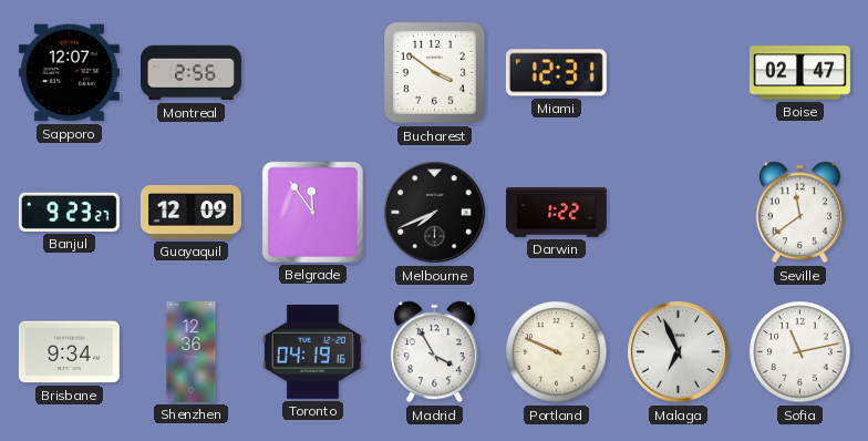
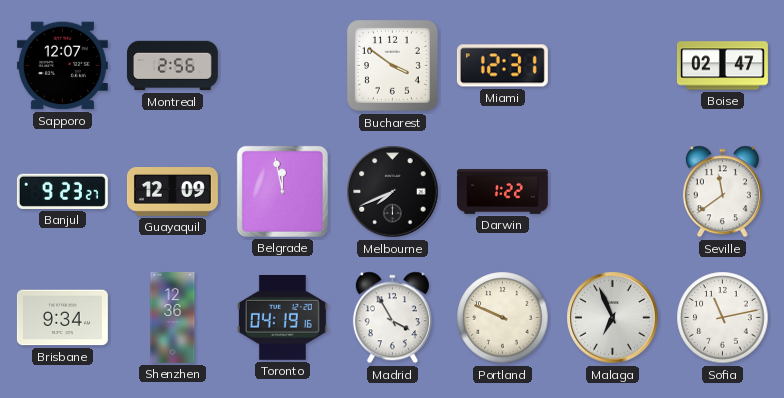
Belgrade: 11:54 -> 11:58 (282, 191)
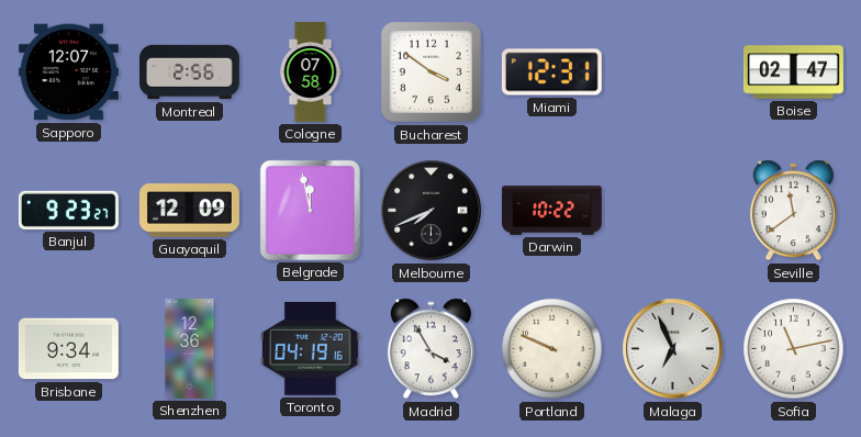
Cologne: none -> 07:58 (311, 72)
Darwin: 1:22 -> 10:22 (551, 211)
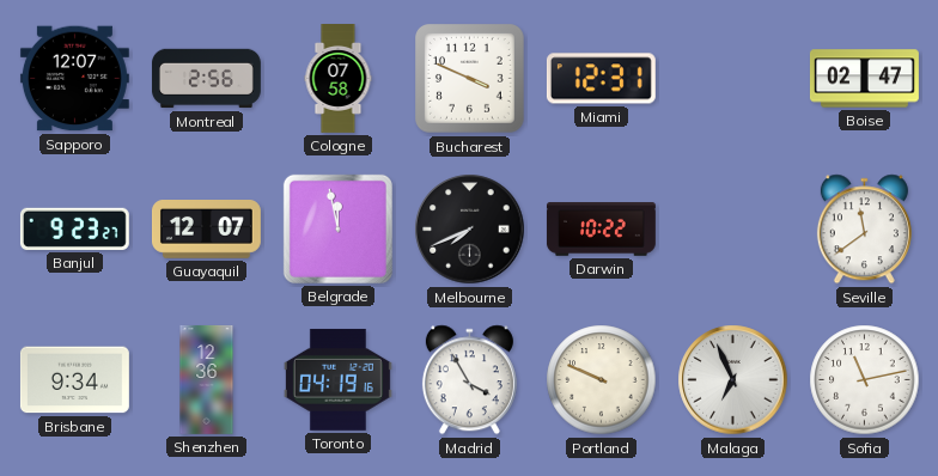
Bucharest: 3:51 -> 3:49 (470, 79)
Guayaquil: 12:09 -> 12:07 (206, 230)
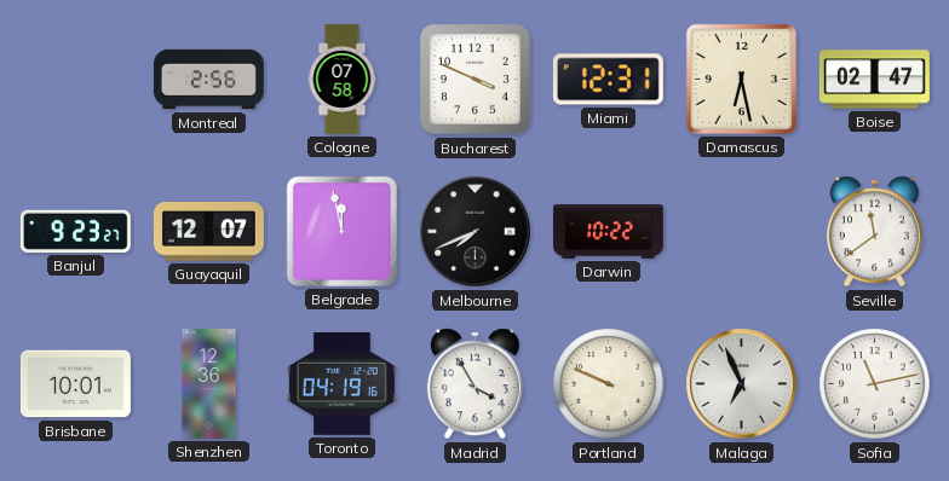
Sapporo: 12:07 -> none (74, 79)
Damascus: none -> 6:28 (741, 79)
Brisbane: 9:34 -> 10:01 (75, 384)
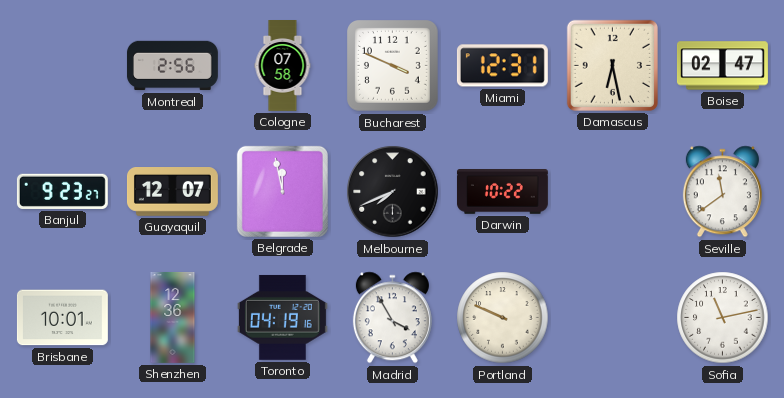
Malaga: 6:56 -> none (742, 384)
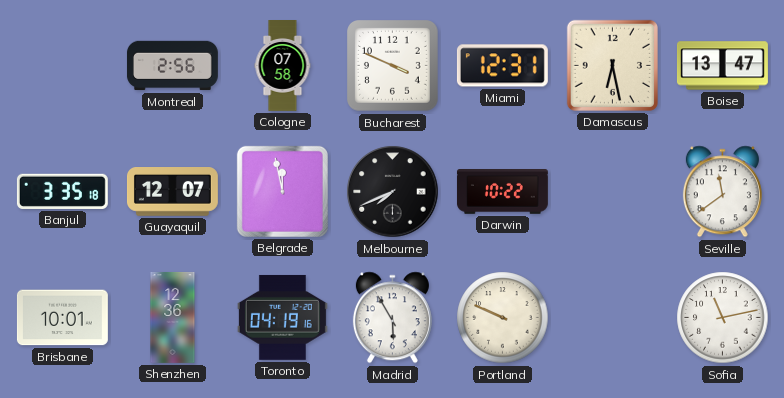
Boise: 02:47 -> 13:47 (722, 66)
Banjul: 9:23 -> 3:35 (62, 191)
Madrid: 3:55 -> 5:55 (392, 318)
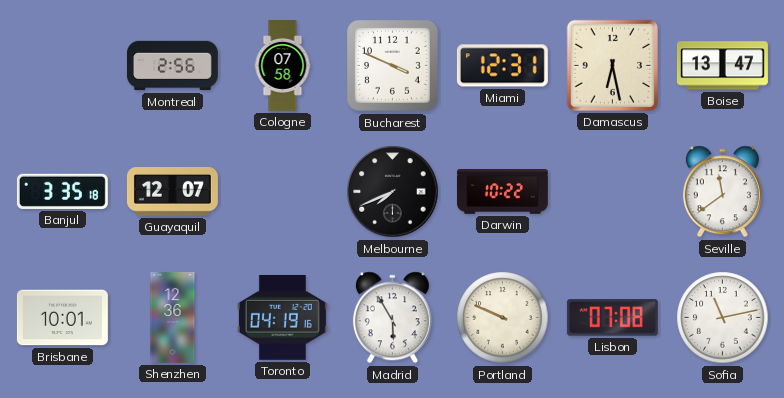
Belgrade: 11:58 -> none (282, 191)
Lisbon: none -> 07:08 (612, 318)
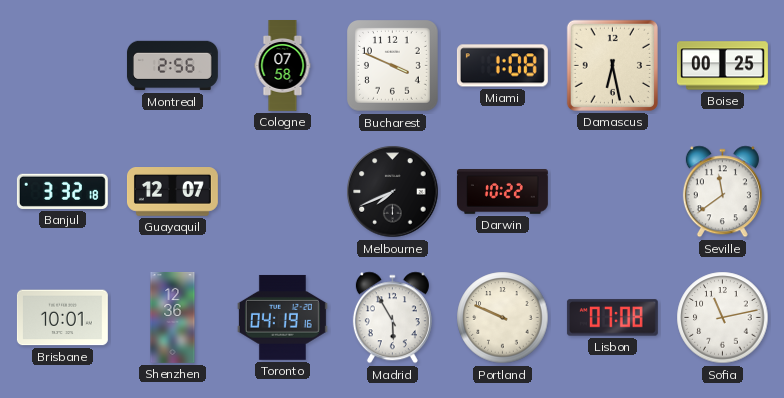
Miami: 12:31 -> 1:08 (502, 66)
Boise: 13:47 -> 00:25 (722, 66)
Banjul: 3:35 -> 3:32 (62, 191)
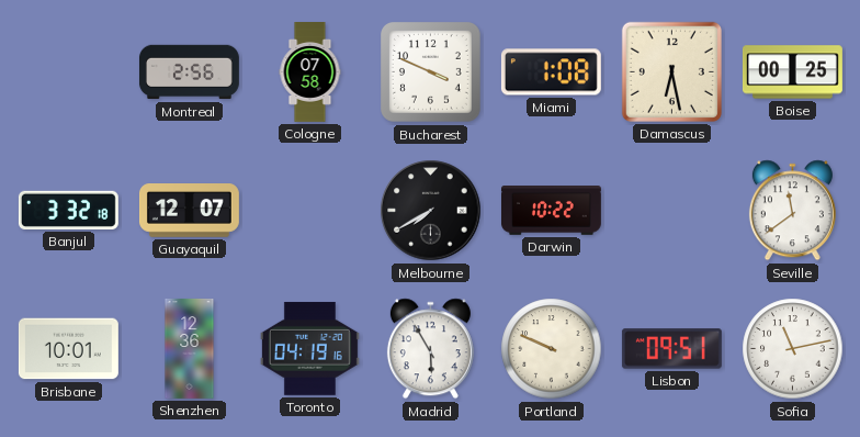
Melbourne: 7:41 -> 7:40 (431, 211)
Lisbon: 07:08 -> 09:51 (671, 349)
